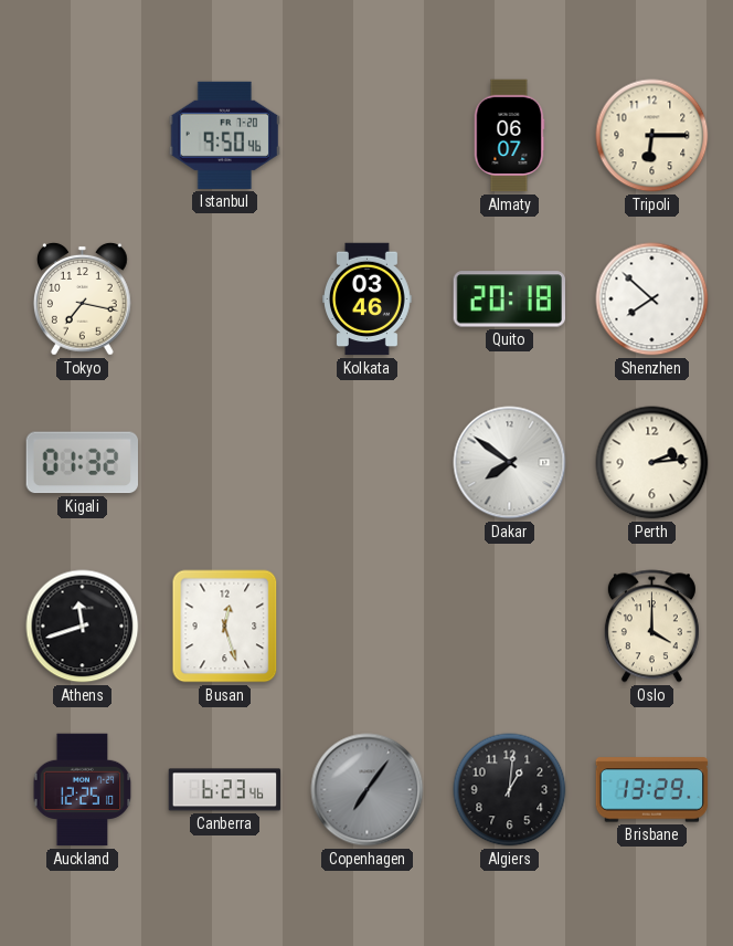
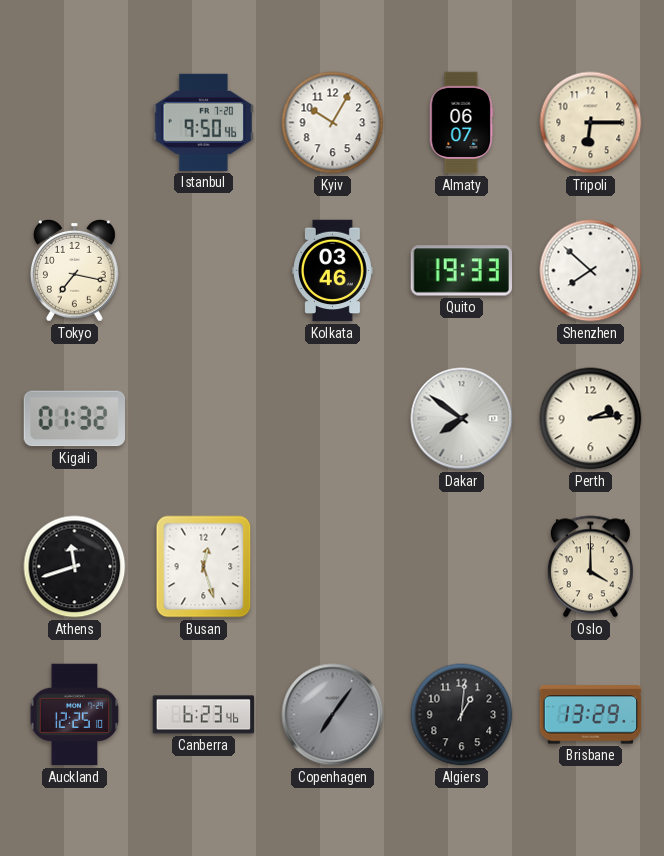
Kyiv: none -> 10:05 (333, 123)
Quito: 20:18 -> 19:33 (461, 271)
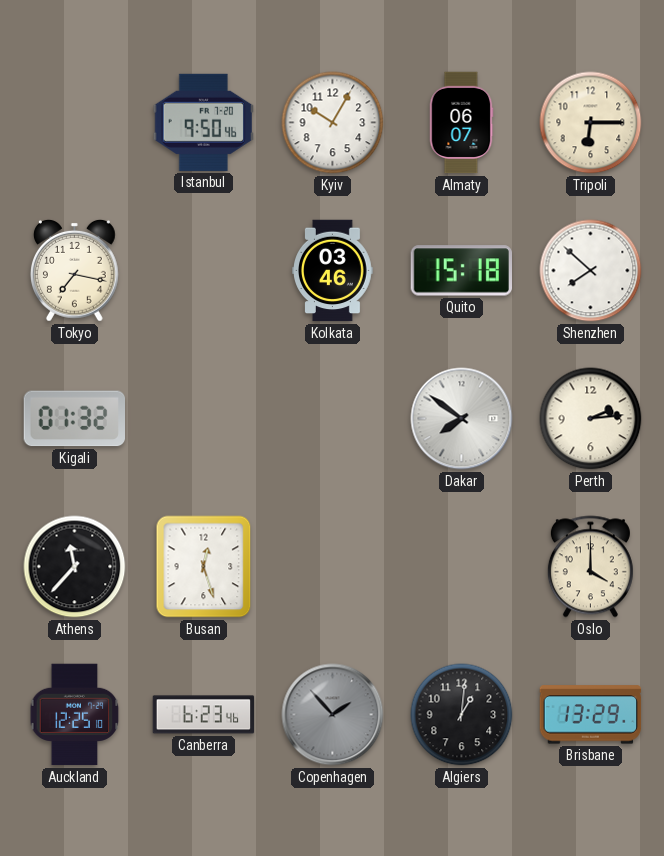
Quito: 19:33 -> 15:18 (461, 271)
Athens: 11:42 -> 11:37 (75, 567)
Copenhagen: 7:06 -> 1:53 (333, 715)
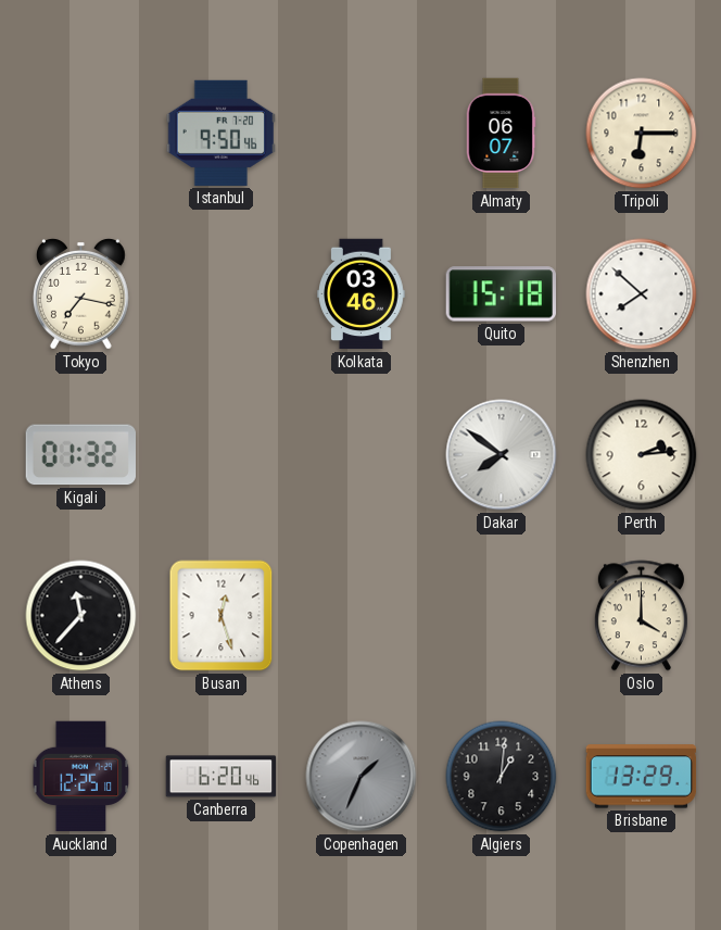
Kyiv: 10:05 -> none (333, 123)
Canberra: 6:23 -> 6:20 (222, 777)
Copenhagen: 1:53 -> 1:34 (362, 777)
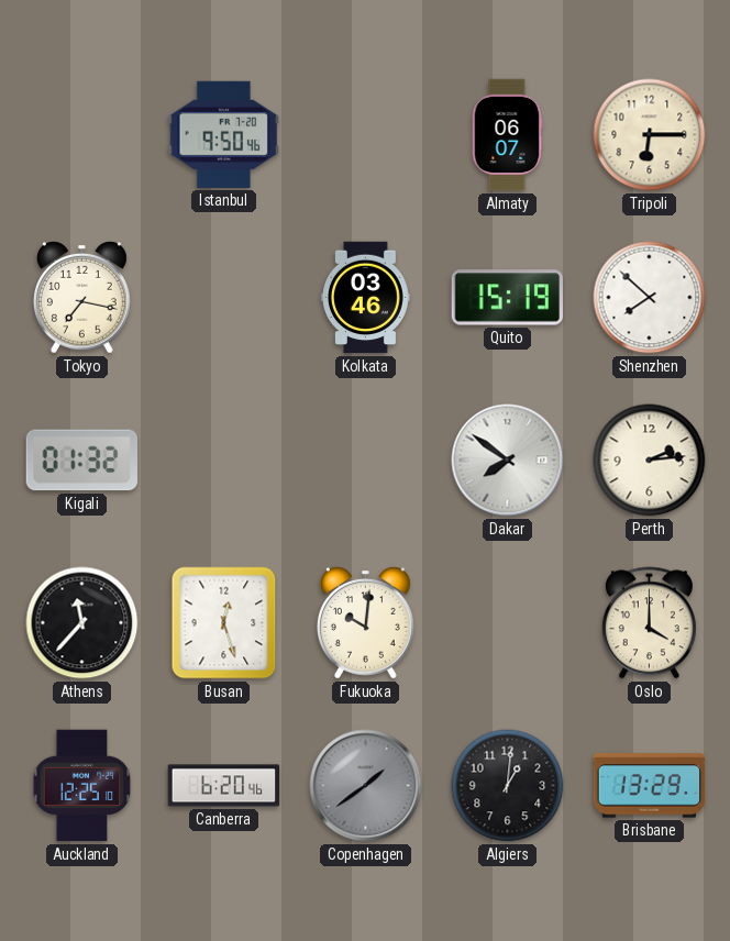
Quito: 15:18 -> 15:19 (507, 298)
Fukuoka: none -> 10:01 (366, 622)
Copenhagen: 1:34 -> 1:39 (366, 786)
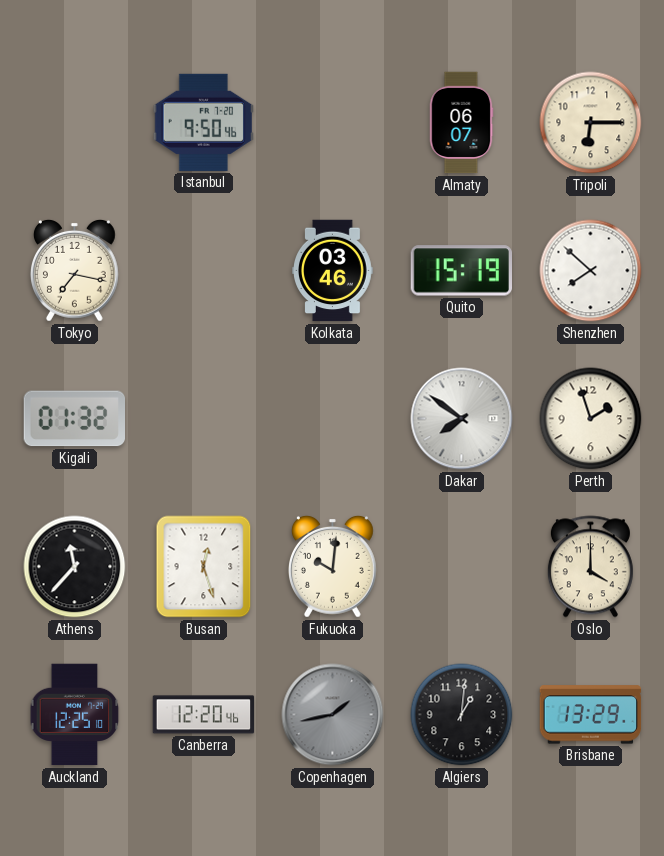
Perth: 2:14 -> 1:57 (591, 419)
Canberra: 6:20 -> 12:20 (204, 715)
Copenhagen: 1:39 -> 1:43 (333, 715)
